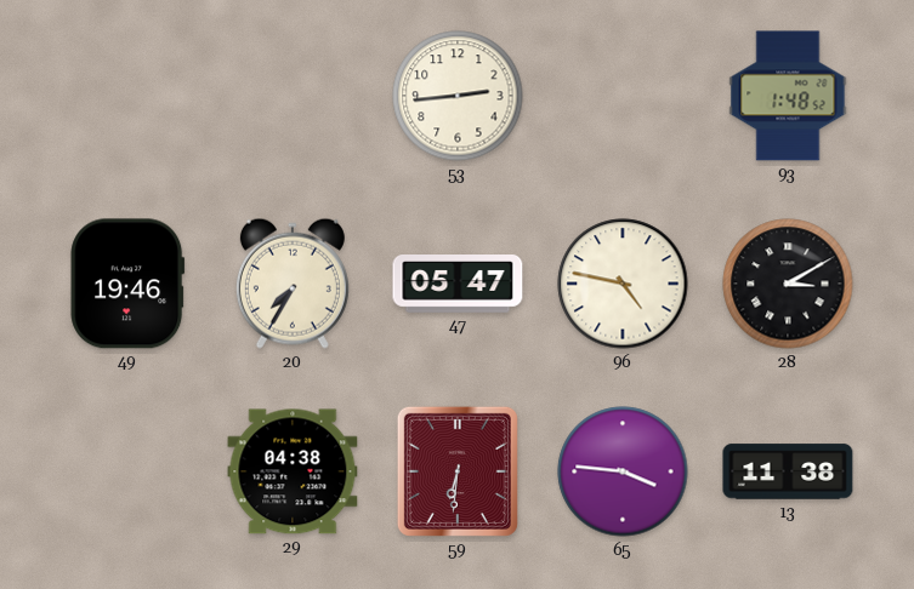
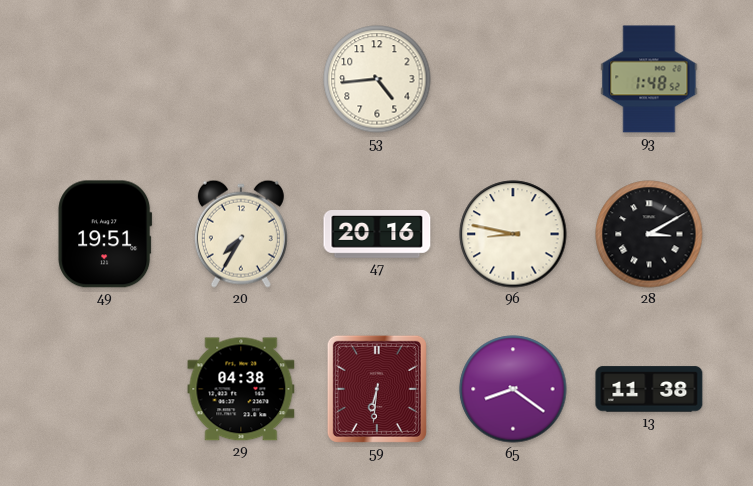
53: 2:44 -> 4:44 (377, 79)
49: 19:46 -> 19:51 (105, 234)
47: 05:47 -> 20:16 (377, 234)
96: 4:47 -> 8:47 (513, 234)
65: 3:46 -> 8:21 (513, 389)
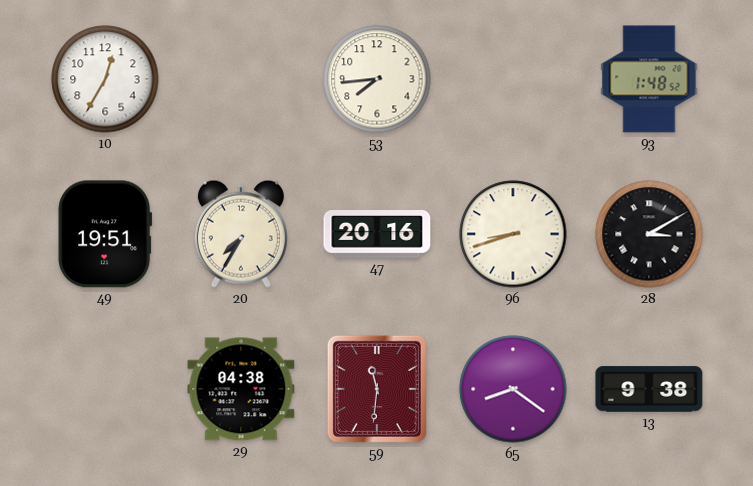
10: none -> 12:35 (105, 79)
53: 4:44 -> 7:44 (377, 79)
96: 8:47 -> 8:42 (513, 234)
59: 6:31 -> 11:31 (377, 389)
13: 11:38 -> 9:38 (649, 389)
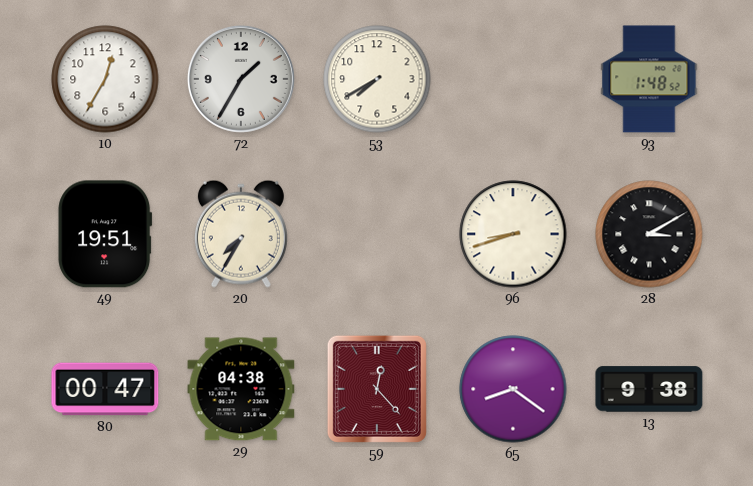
72: none -> 1:35 (241, 79)
53: 7:44 -> 7:40 (377, 79)
47: 20:16 -> none (377, 234)
80: none -> 00:47 (105, 389)
59: 11:31 -> 12:23 (377, 389)
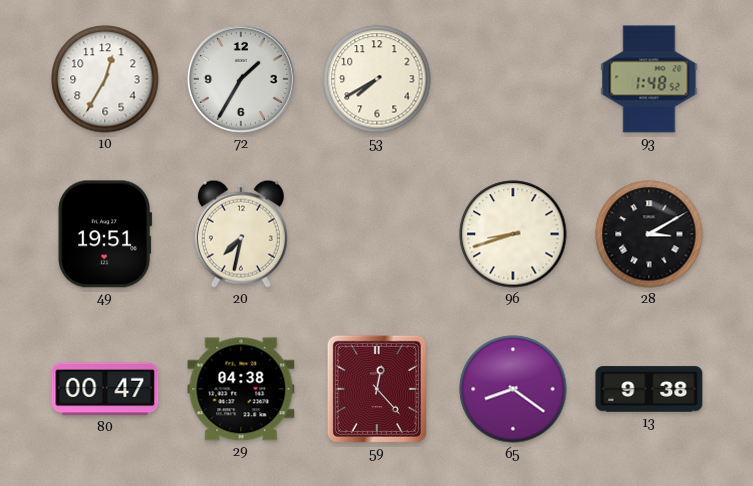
20: 7:35 -> 7:32 (241, 234)
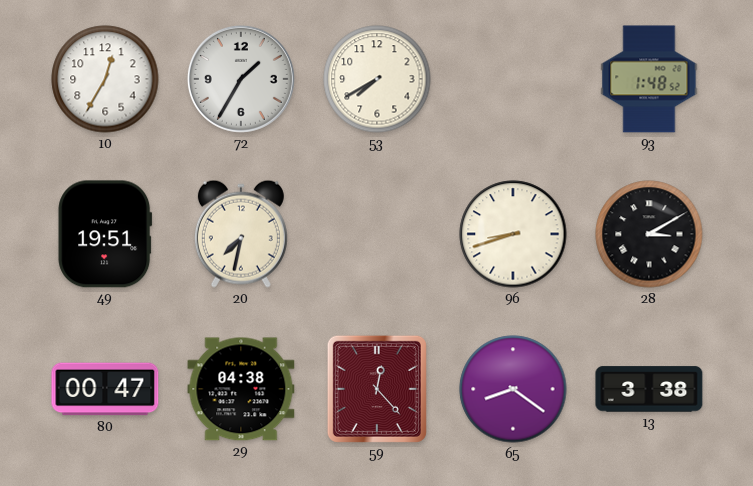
13: 9:38 -> 3:38 (649, 389)
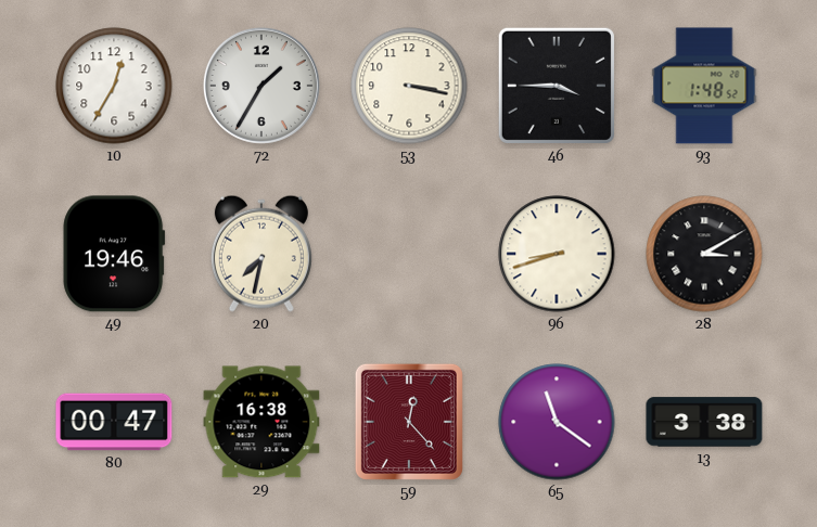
53: 7:40 -> 3:17 (409, 86)
46: none -> 3:45 (557, 86)
49: 19:51 -> 19:46 (114, 254)
29: 04:38 -> 16:38 (261, 422)
65: 8:21 -> 11:21 (557, 422)
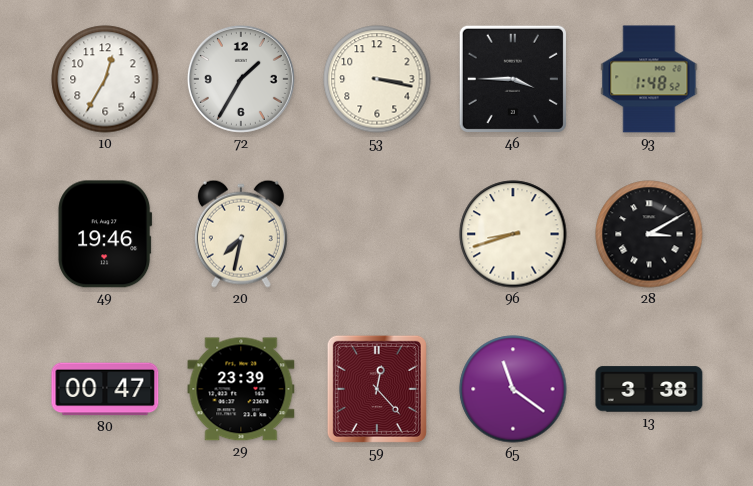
29: 16:38 -> 23:39 (241, 389)
